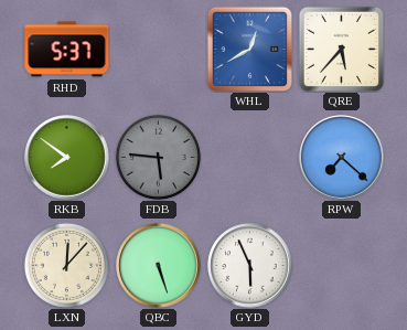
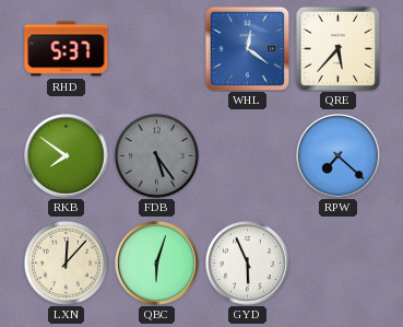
WHL: 12:40 -> 12:21 (247, 48)
FDB: 5:46 -> 5:24 (156, 155)
QBC: 5:27 -> 6:03 (157, 264)
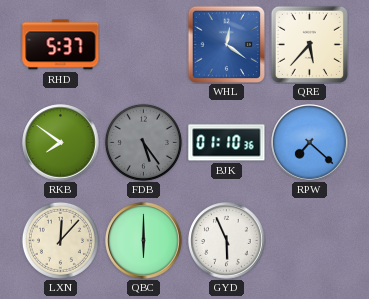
BJK: none -> 01:10 (227, 143)
QBC: 6:03 -> 6:00 (144, 241)
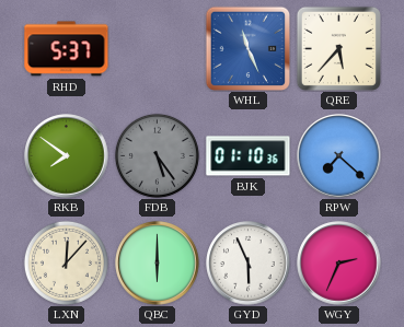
WHL: 12:21 -> 11:26 (247, 48)
WGY: none -> 2:34 (339, 264)
